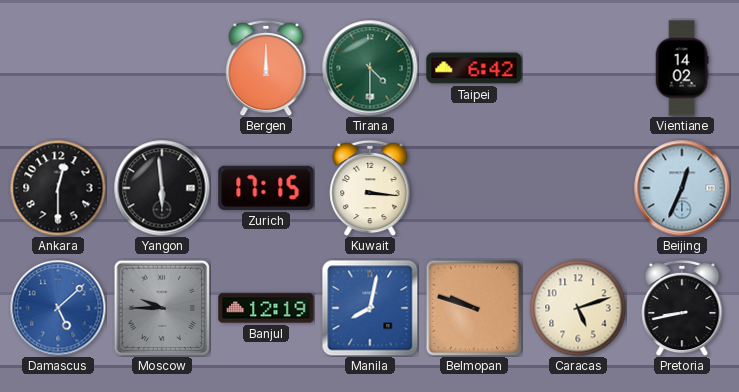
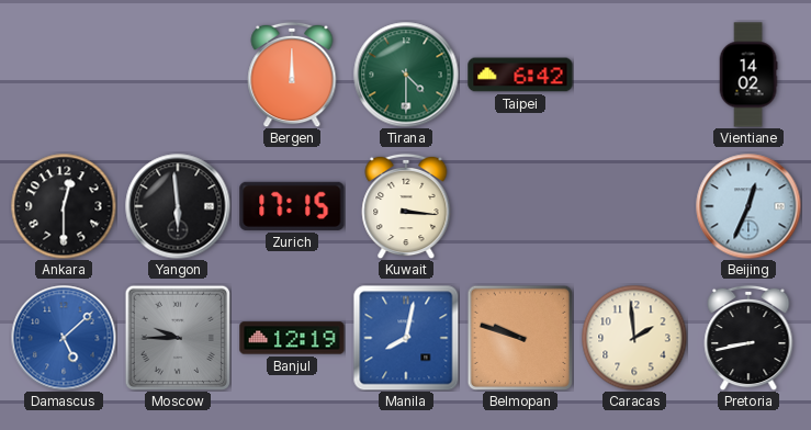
Caracas: 5:12 -> 1:59 (634, 338)
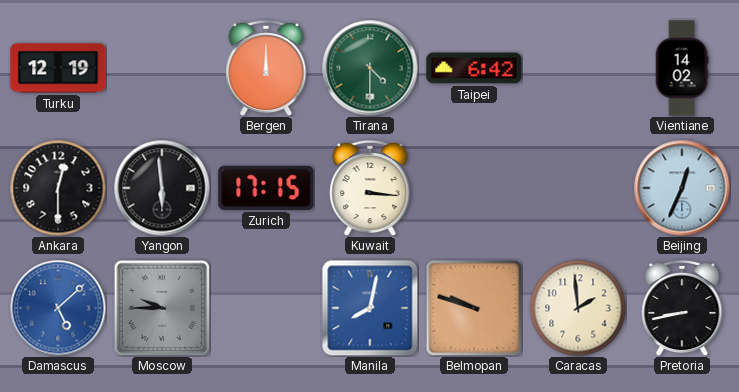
Turku: none -> 12:19 (58, 68)
Banjul: 12:19 -> none (292, 338)
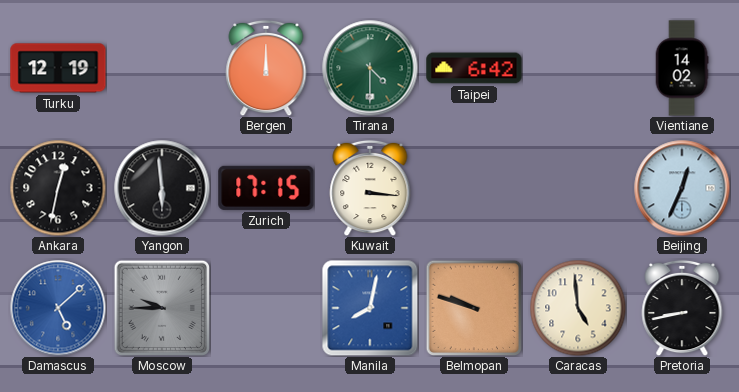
Ankara: 12:30 -> 12:32 (58, 188)
Caracas: 1:59 -> 4:59 (578, 308)
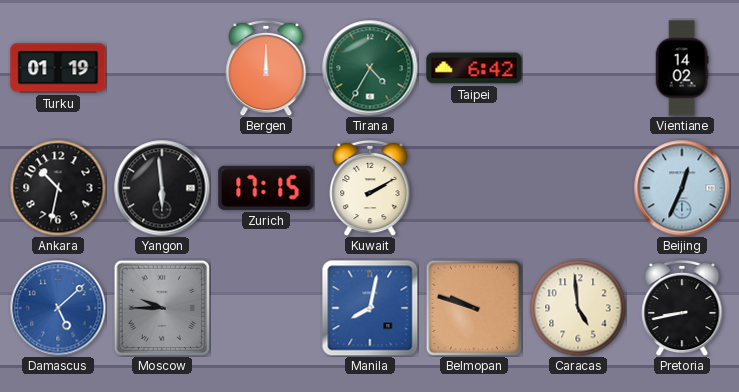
Turku: 12:19 -> 01:19 (58, 68)
Tirana: 4:30 -> 4:35 (370, 68)
Ankara: 12:32 -> 10:32 (58, 188)
Kuwait: 3:16 -> 2:10 (370, 188)
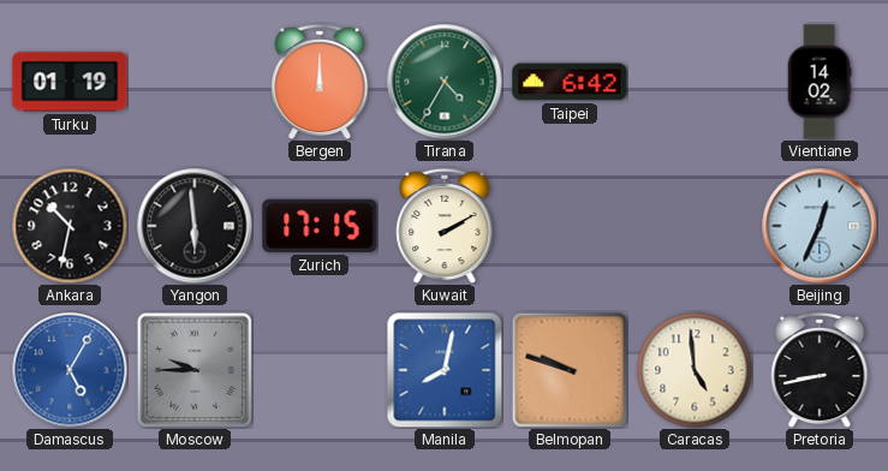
Damascus: 5:08 -> 5:05 (70, 370)
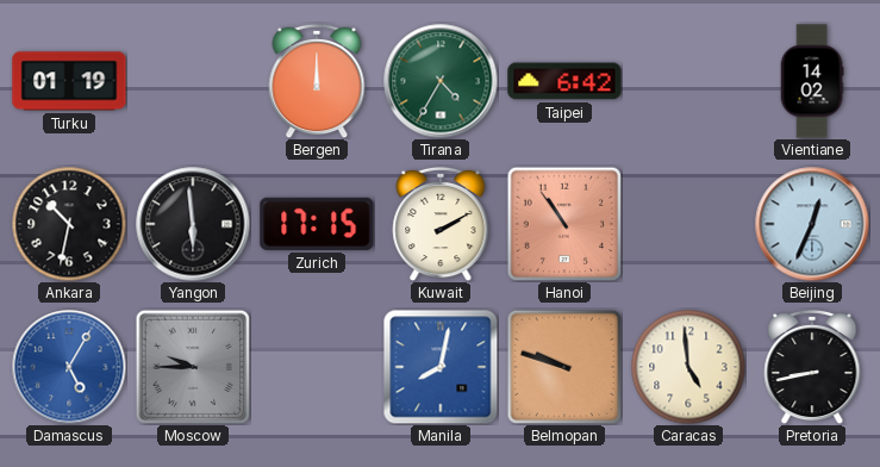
Hanoi: none -> 10:54 (564, 224)
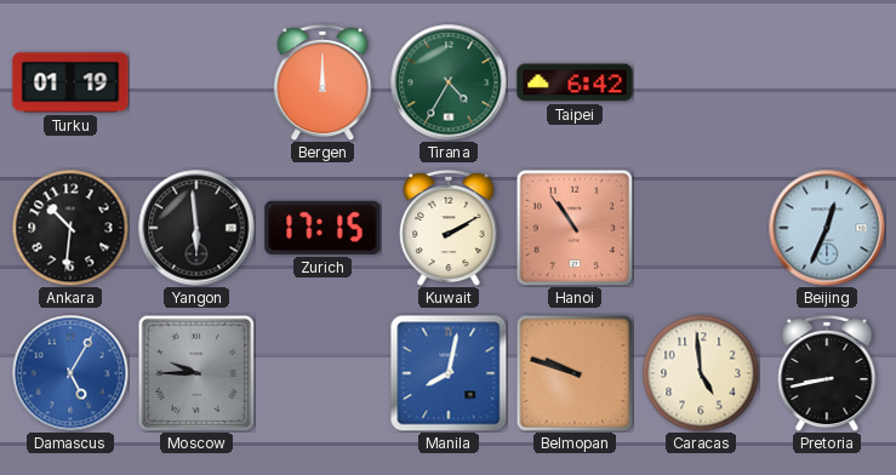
Vientiane: 14:02 -> none (812, 81)
Ankara: 10:32 -> 10:31 (70, 228)
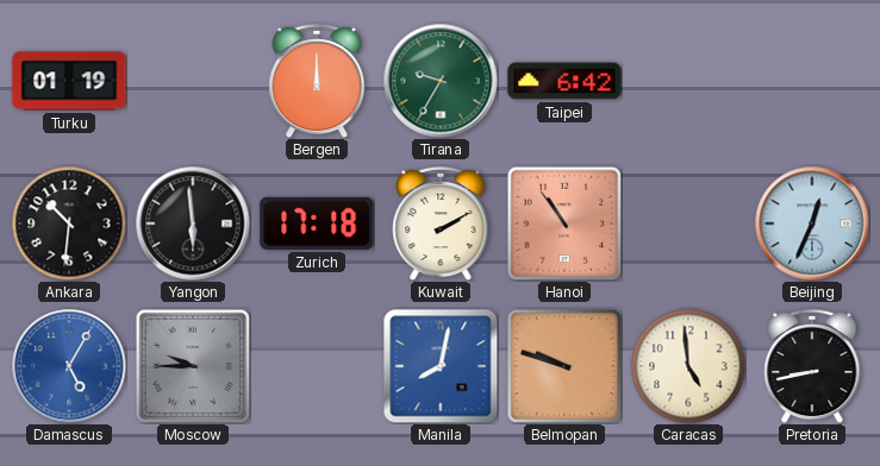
Tirana: 4:35 -> 9:35 (441, 81)
Zurich: 17:15 -> 17:18 (317, 223)
